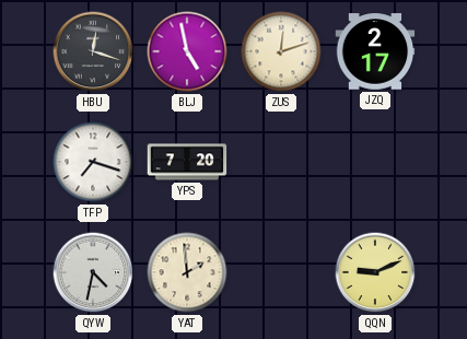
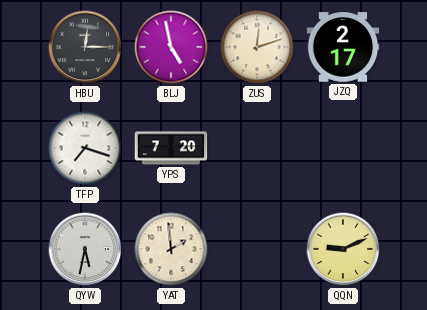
HBU: 12:18 -> 12:15 (85, 47)
QYW: 4:32 -> 5:32 (85, 249)
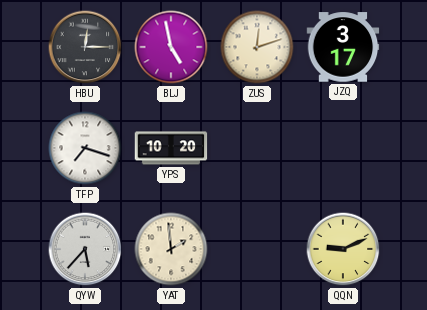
JZQ: 2:17 -> 3:17 (343, 47)
YPS: 7:20 -> 10:20 (171, 148)
QYW: 5:32 -> 5:37 (85, 249)
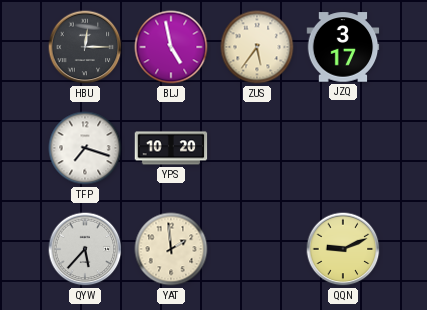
ZUS: 12:12 -> 5:36 (257, 47)
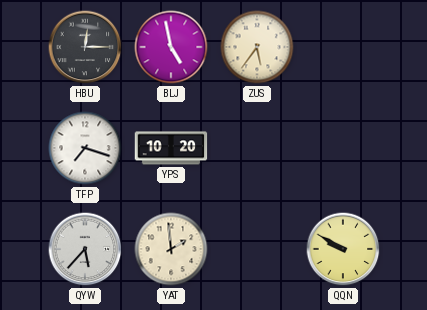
JZQ: 3:17 -> none (343, 47)
QQN: 9:11 -> 9:50 (343, 249)
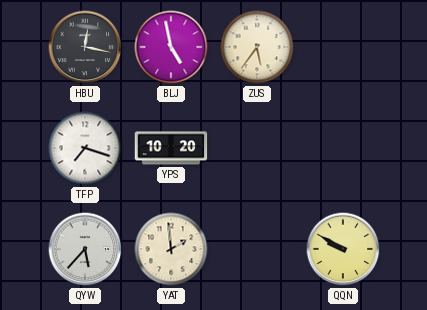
HBU: 12:15 -> 12:17 (85, 47)
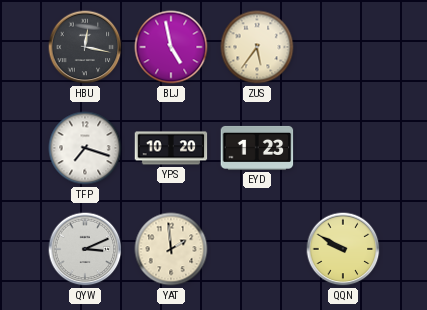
EYD: none -> 1:23 (257, 148)
QYW: 5:37 -> 3:11 (85, 249)
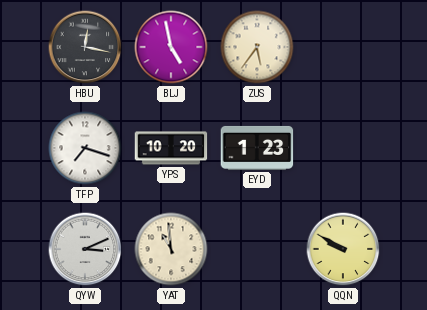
YAT: 1:59 -> 10:59 (171, 249)
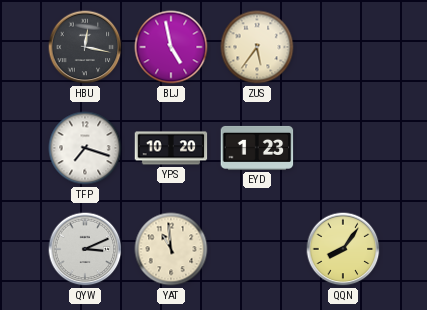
QQN: 9:50 -> 8:06 (343, 249)
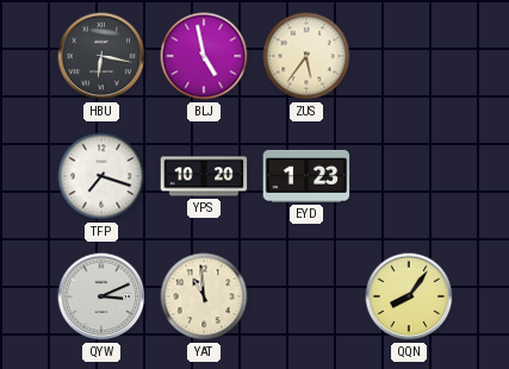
HBU: 12:17 -> 6:17 (101, 56)
